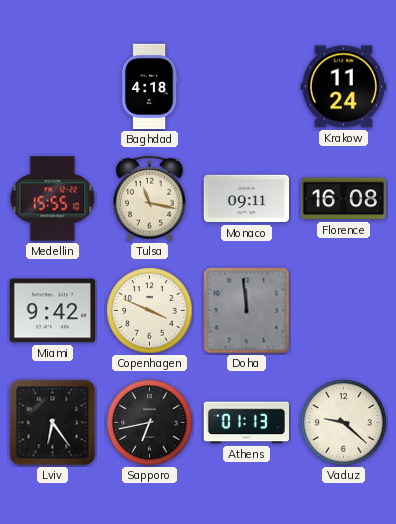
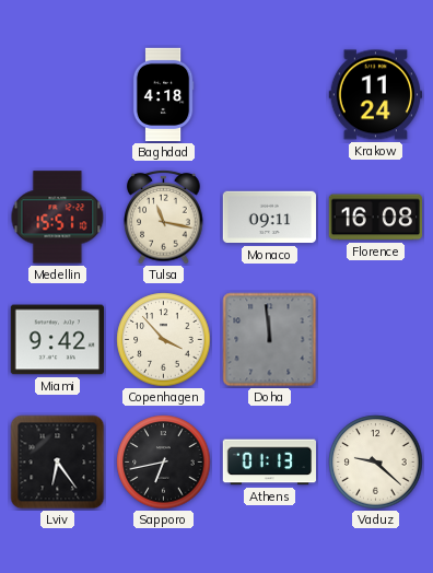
Medellin: 15:55 -> 15:51 (58, 218)
Copenhagen: 3:49 -> 3:53 (164, 340)
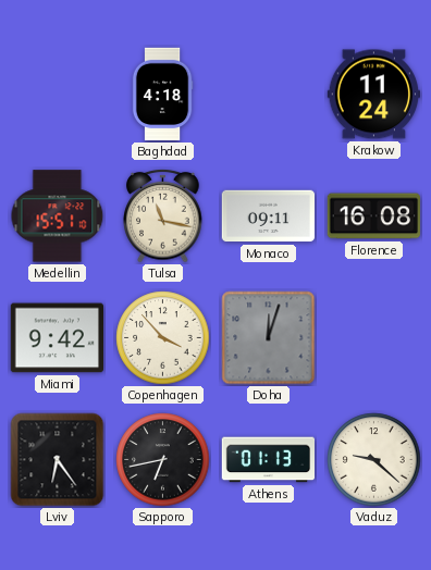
Doha: 11:59 -> 12:03 (269, 338)
